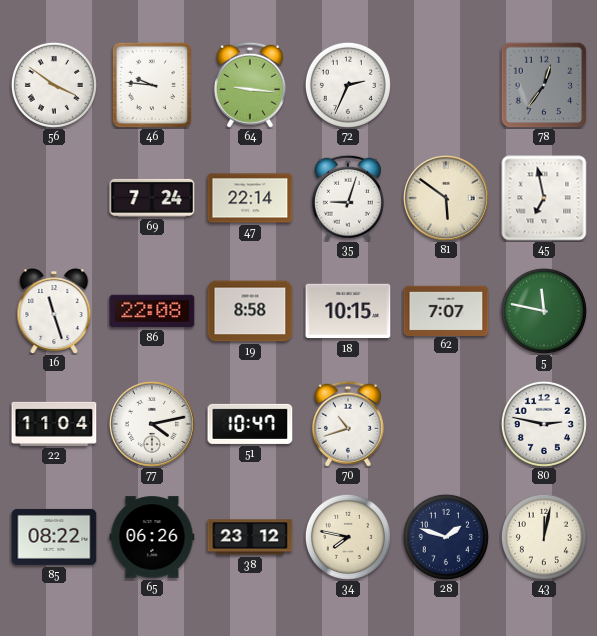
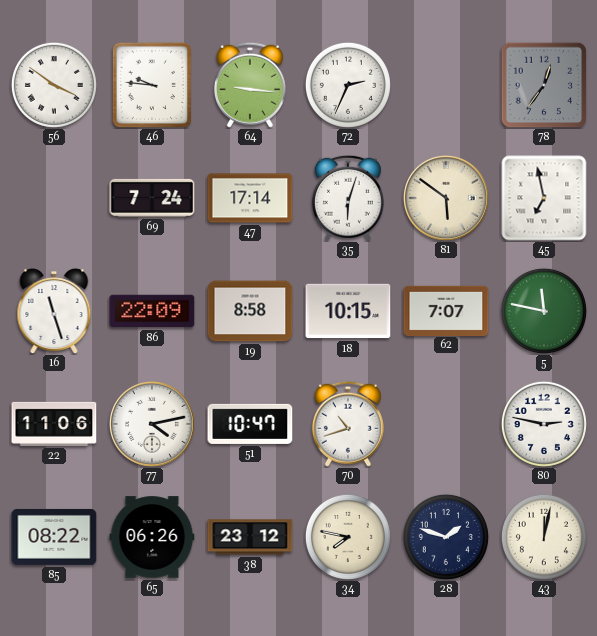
47: 22:14 -> 17:14 (250, 198)
35: 9:03 -> 6:03 (348, 198)
86: 22:08 -> 22:09 (152, 311)
22: 11:04 -> 11:06 (54, 424)
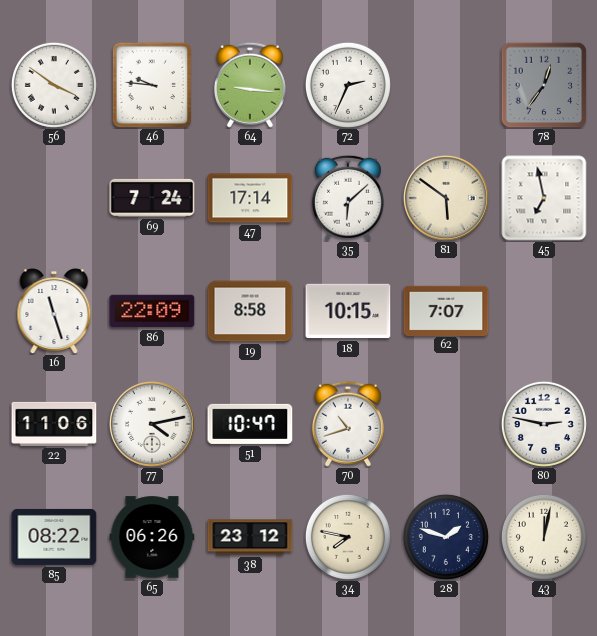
35: 6:03 -> 6:08 (348, 198)
5: 11:47 -> none (544, 311)
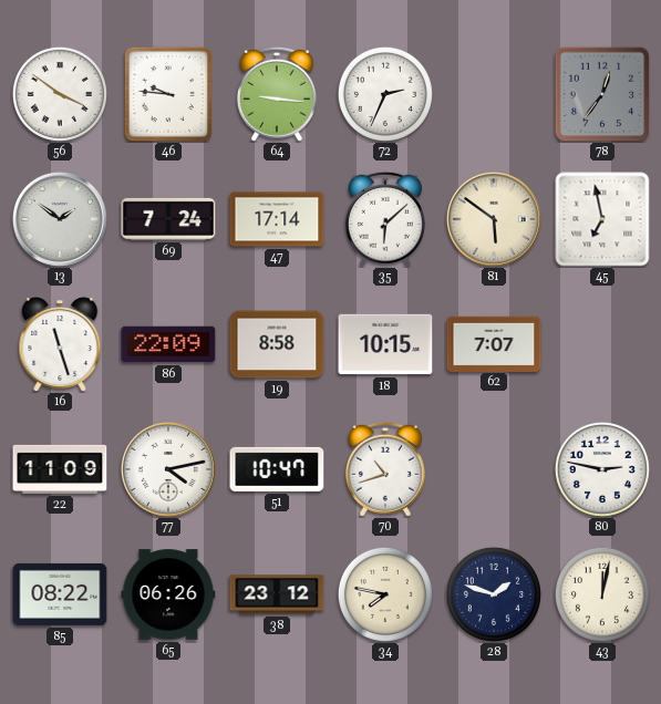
13: none -> 1:51 (60, 219)
22: 11:06 -> 11:09 (60, 469)
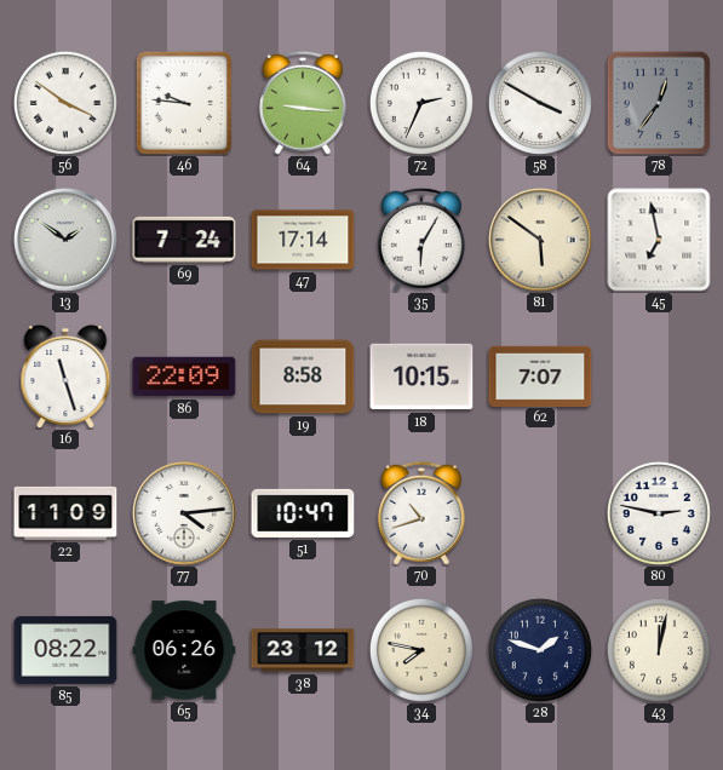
58: none -> 3:50 (540, 103)
35: 6:08 -> 6:05 (421, 240)
77: 4:13 -> 4:14 (184, 513)
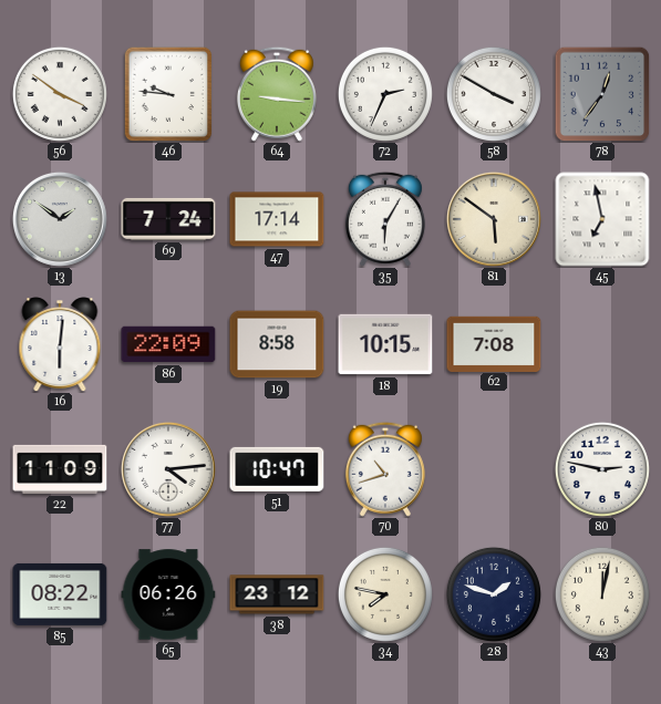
16: 11:27 -> 6:01 (60, 344)
62: 7:07 -> 7:08 (494, 343)
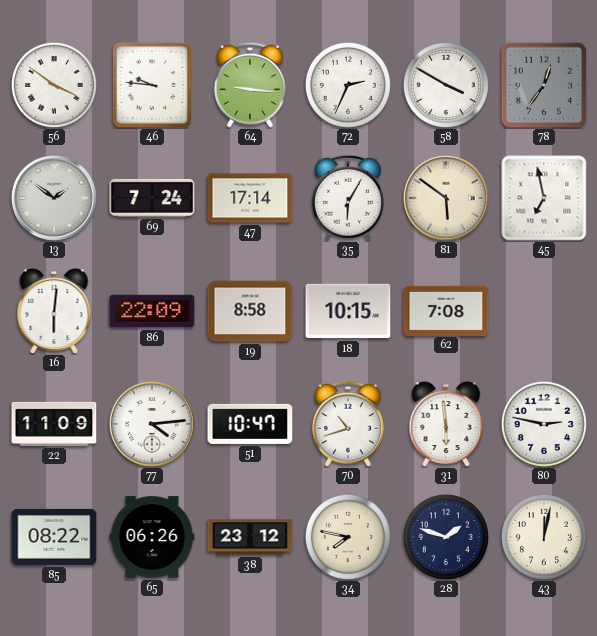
31: none -> 5:59 (446, 424)
